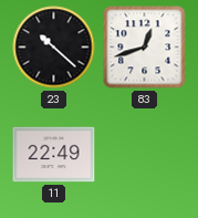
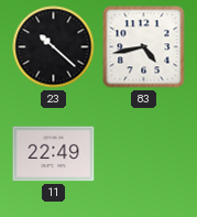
83: 12:42 -> 4:43 (144, 47)
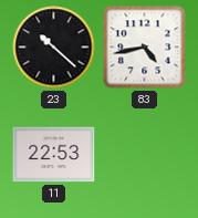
11: 22:49 -> 22:53 (54, 155)
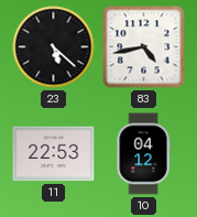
23: 10:22 -> 5:22 (54, 47)
10: none -> 04:12 (143, 154)
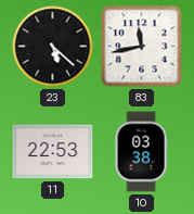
83: 4:43 -> 11:43 (142, 47)
10: 04:12 -> 03:38 (141, 152)
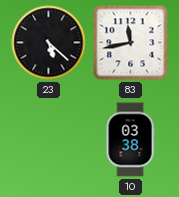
11: 22:53 -> none (53, 152)
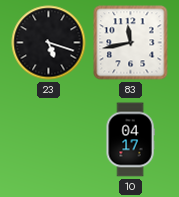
23: 5:22 -> 5:18 (49, 43)
10: 03:38 -> 04:17 (130, 140)
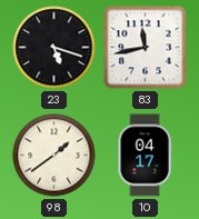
98: none -> 1:39 (54, 156)
